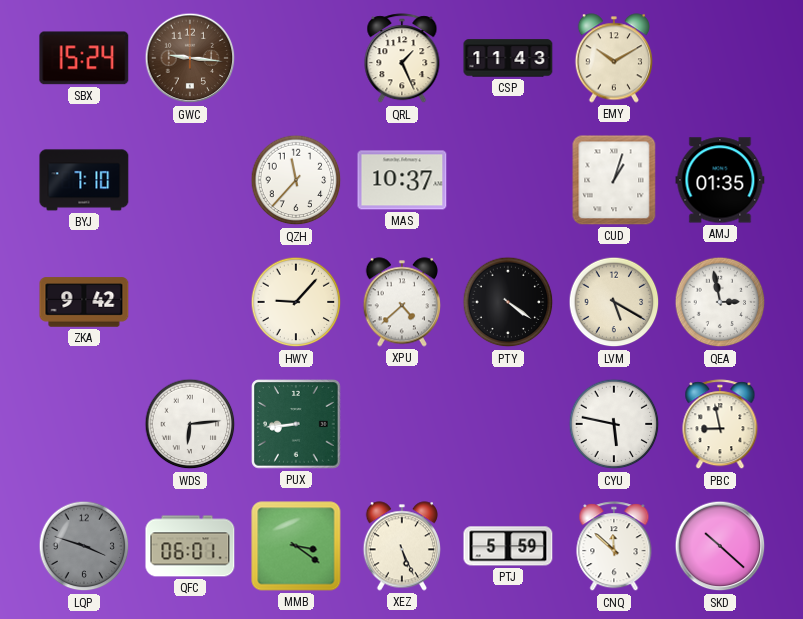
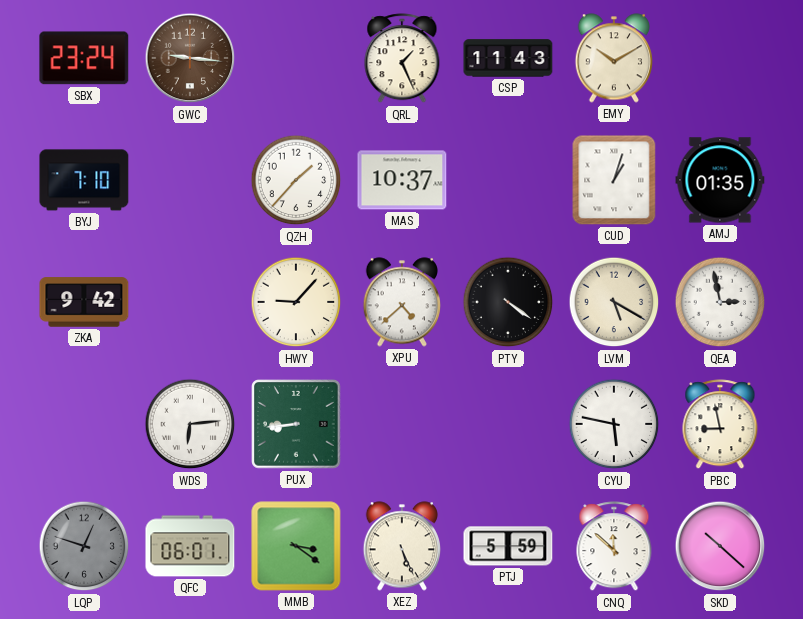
SBX: 15:24 -> 23:24 (84, 58)
QZH: 11:37 -> 1:37 (296, 180)
LQP: 3:48 -> 12:48 (84, 546)
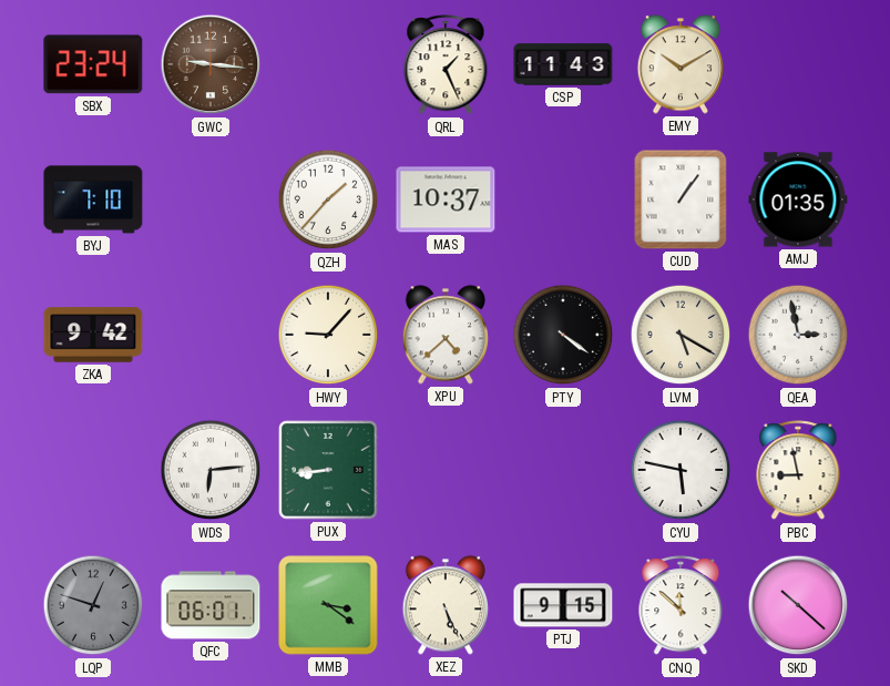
CUD: 1:03 -> 1:06 (681, 199)
PTJ: 5:59 -> 9:15 (563, 605)
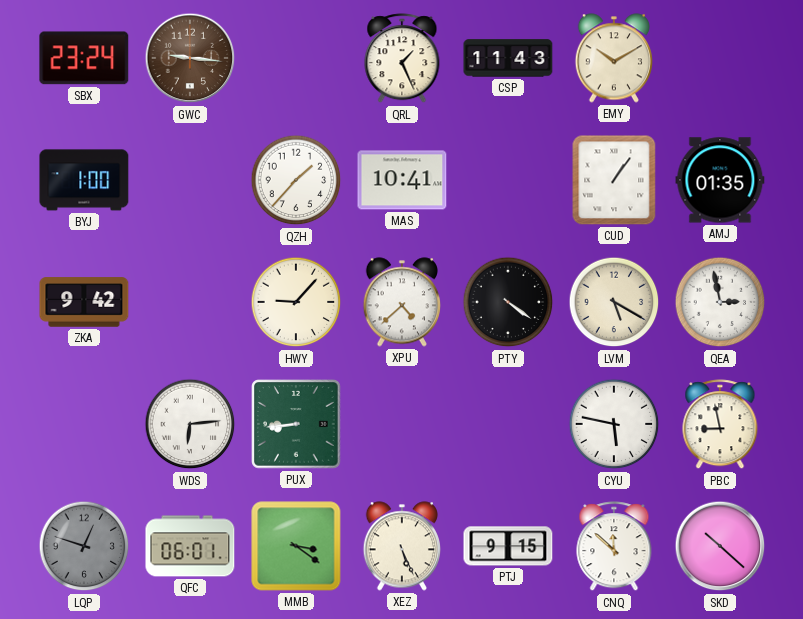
BYJ: 7:10 -> 1:00 (84, 180)
MAS: 10:37 -> 10:41 (402, 180)
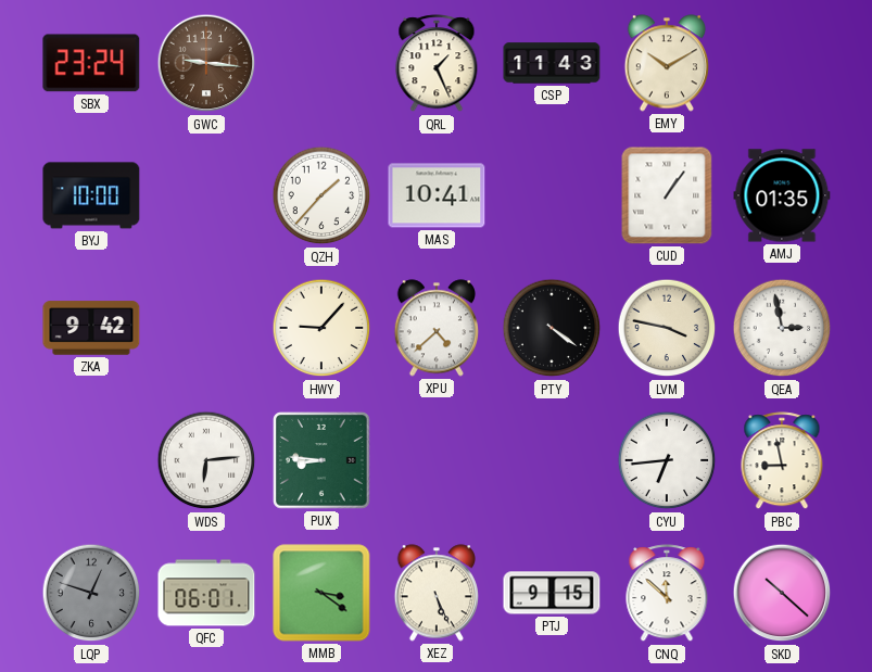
BYJ: 1:00 -> 10:00 (91, 195)
LVM: 5:20 -> 3:47 (667, 328)
PUX: 8:44 -> 8:46 (321, 460)
CYU: 5:47 -> 6:44 (667, 460)
